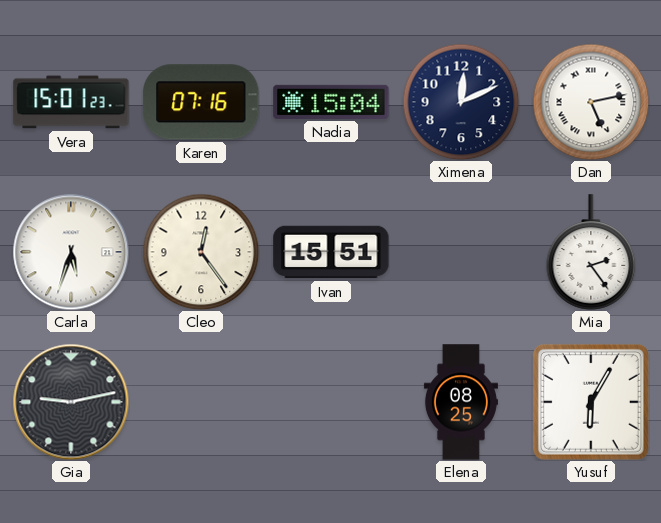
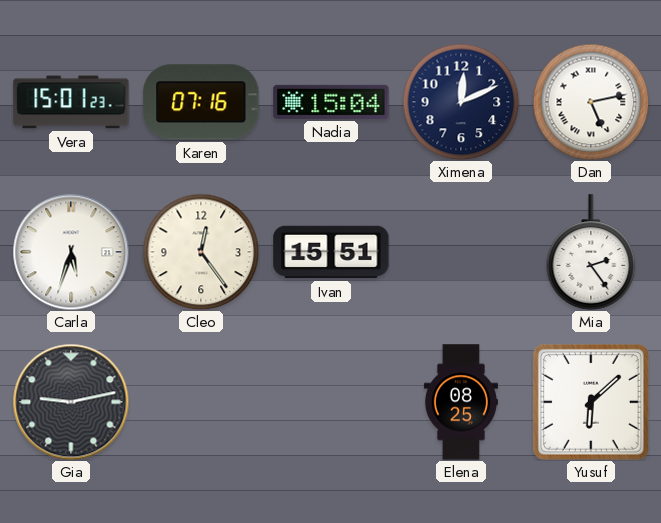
Yusuf: 6:05 -> 6:08 (591, 402)
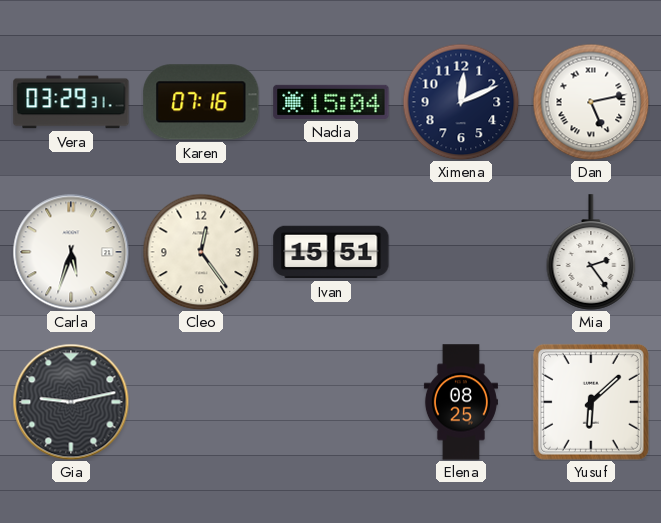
Vera: 15:01 -> 03:29 (71, 102)
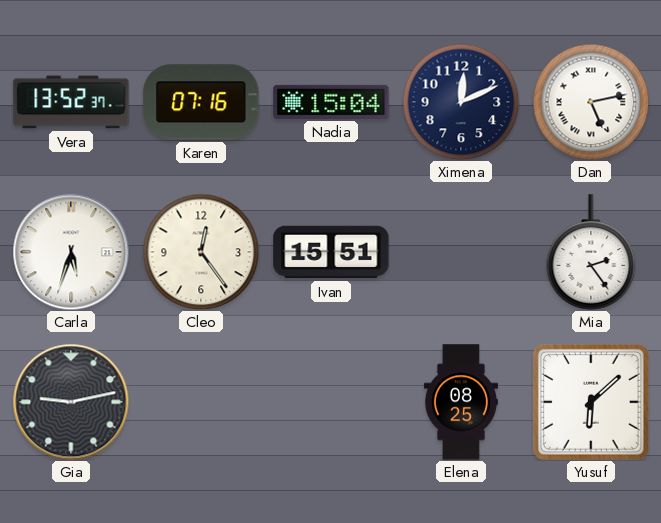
Vera: 03:29 -> 13:52 (71, 102)
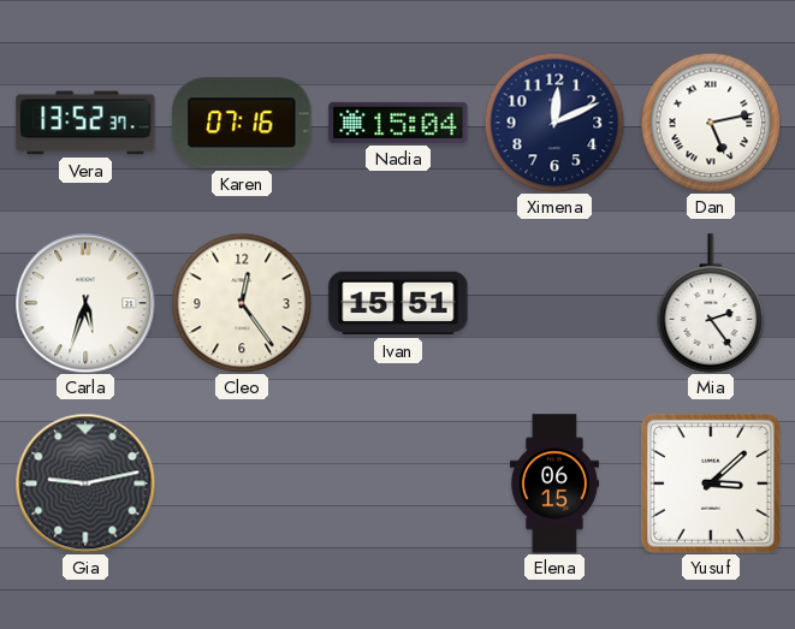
Elena: 08:25 -> 06:15 (554, 483)
Yusuf: 6:08 -> 3:08 (711, 483)
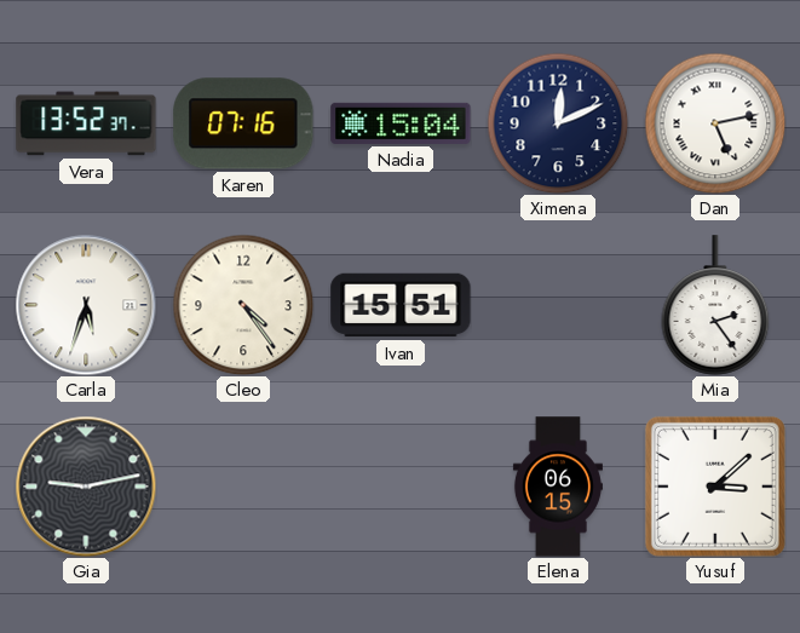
Cleo: 12:24 -> 4:24 (243, 305)
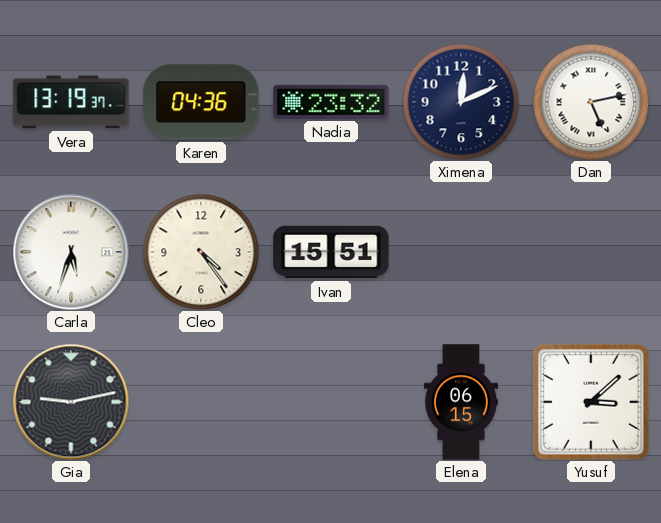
Vera: 13:52 -> 13:19 (71, 102)
Karen: 07:16 -> 04:36 (201, 102)
Nadia: 15:04 -> 23:32 (331, 102)
Mia: 2:24 -> none (715, 305)
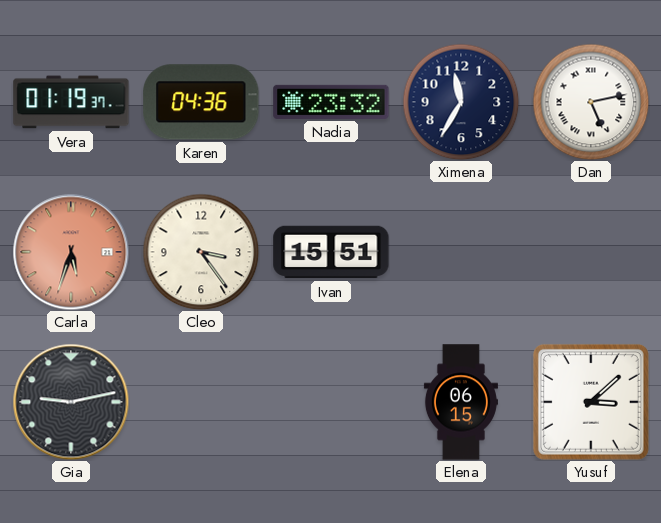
Vera: 13:19 -> 01:19 (71, 102)
Ximena: 12:11 -> 11:35 (461, 102)
Carla dial: white -> salmon (71, 252)
Cleo: 4:24 -> 3:24 (201, 252)
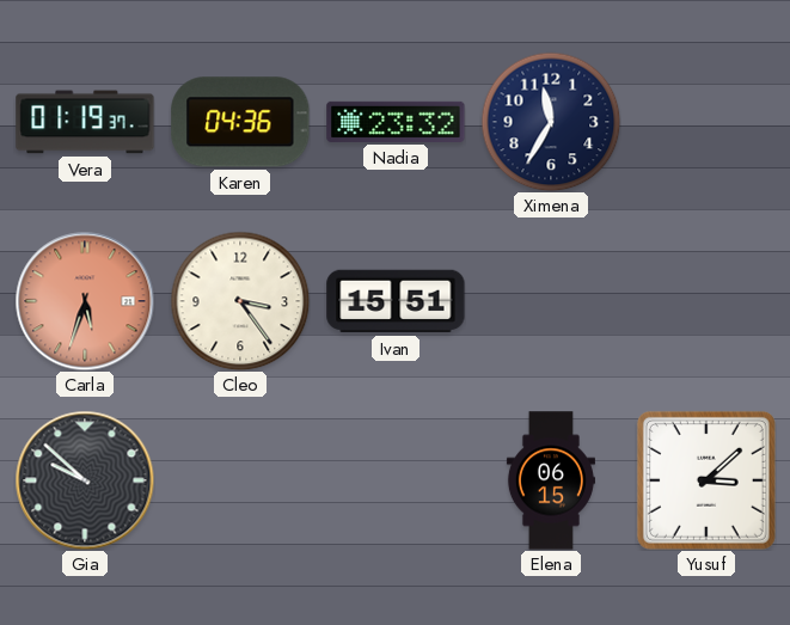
Dan: 5:13 -> none (591, 102)
Gia: 9:13 -> 9:52 (85, 480)
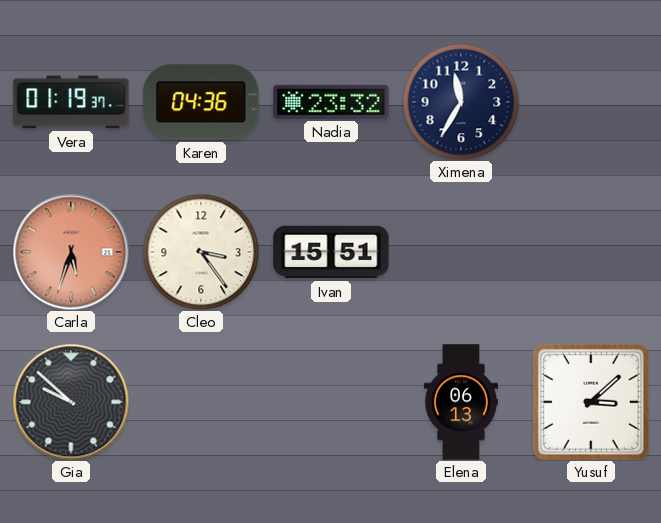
Elena: 06:15 -> 06:13 (461, 402)
